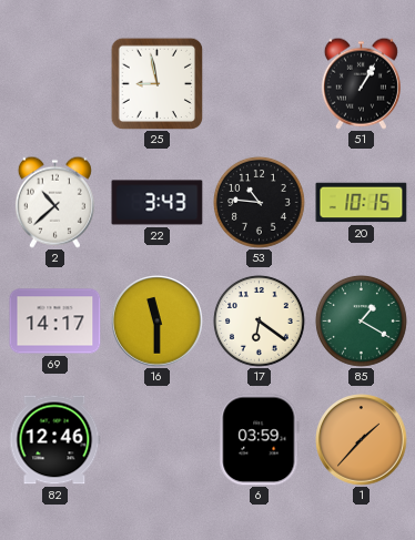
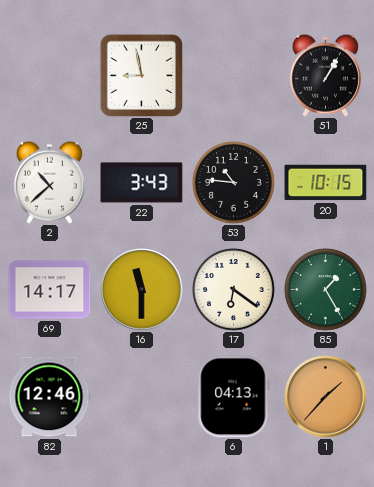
85: 1:20 -> 1:25 (325, 289)
6: 03:59 -> 04:13 (234, 397)
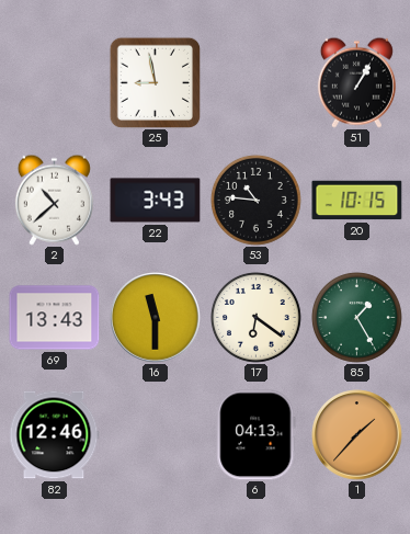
69: 14:17 -> 13:43 (55, 318)
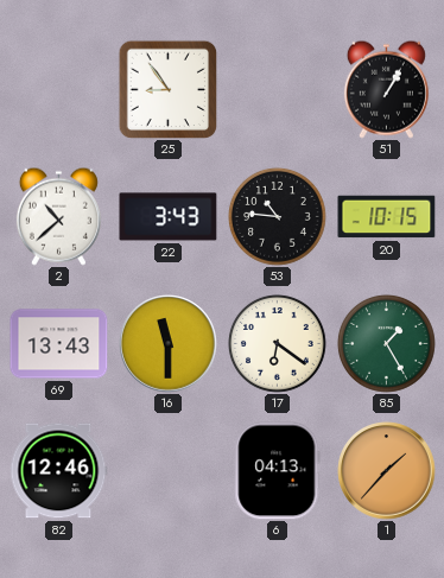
25: 8:58 -> 8:54 (167, 89)
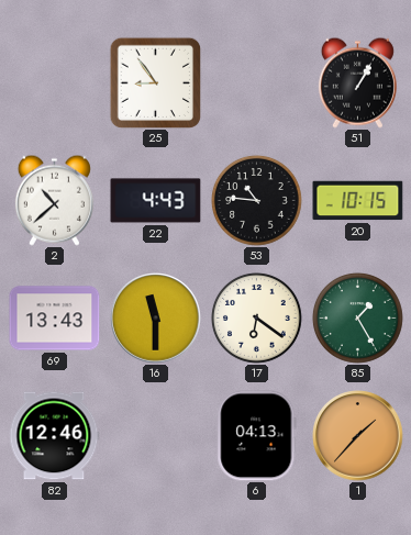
22: 3:43 -> 4:43 (156, 201)
